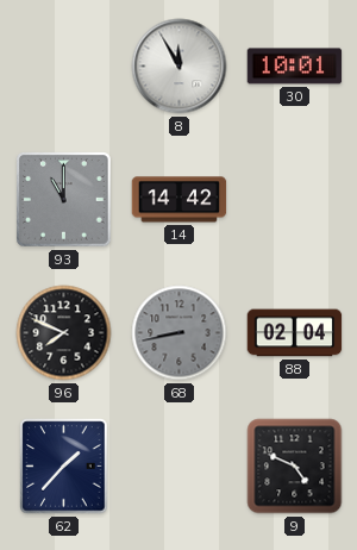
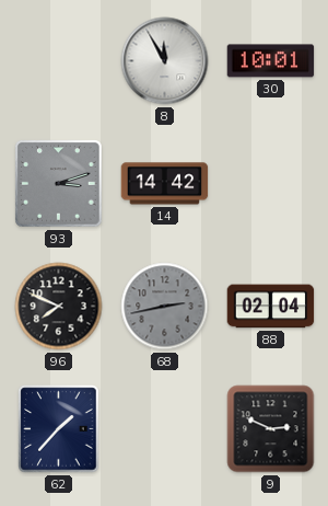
93: 11:00 -> 3:12 (59, 184)
68: 8:43 -> 2:43 (165, 307)
9: 4:49 -> 2:49 (271, 429)
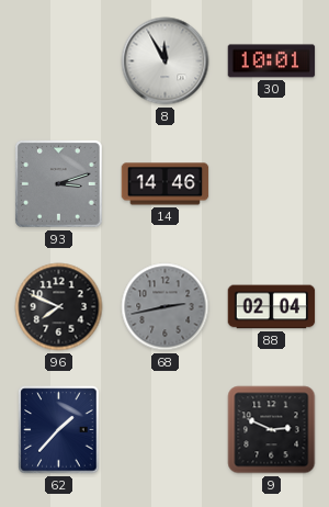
14: 14:42 -> 14:46 (166, 184)
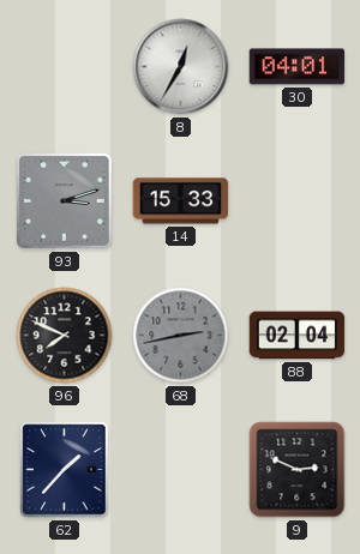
8: 11:55 -> 12:35 (181, 67)
30: 10:01 -> 04:01 (298, 67)
14: 14:46 -> 15:33 (181, 201)
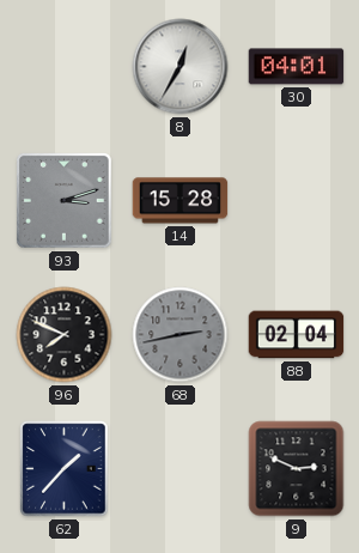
14: 15:33 -> 15:28 (181, 201)
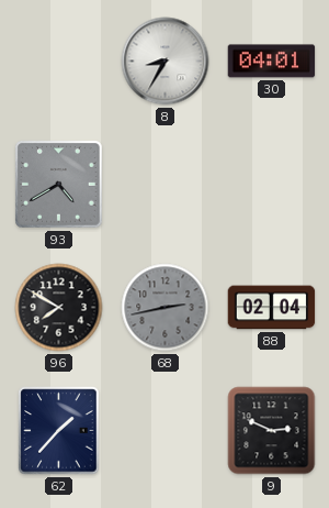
8: 12:35 -> 8:35 (166, 62)
93: 3:12 -> 4:40 (59, 185)
14: 15:28 -> none (181, 201)
96: 7:49 -> 7:50 (59, 308)
